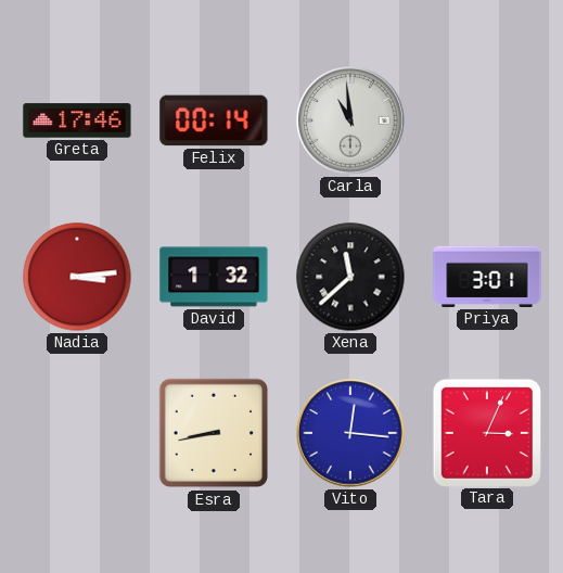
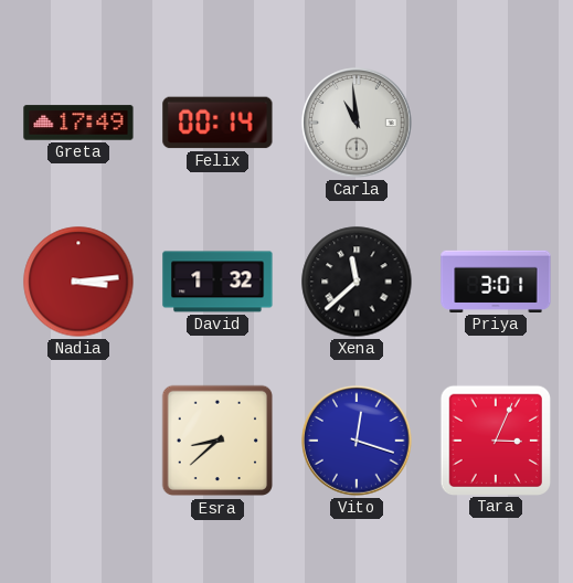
Greta: 17:46 -> 17:49 (78, 123)
Esra: 8:43 -> 8:38 (217, 441)
Vito: 12:16 -> 12:18 (357, 441)
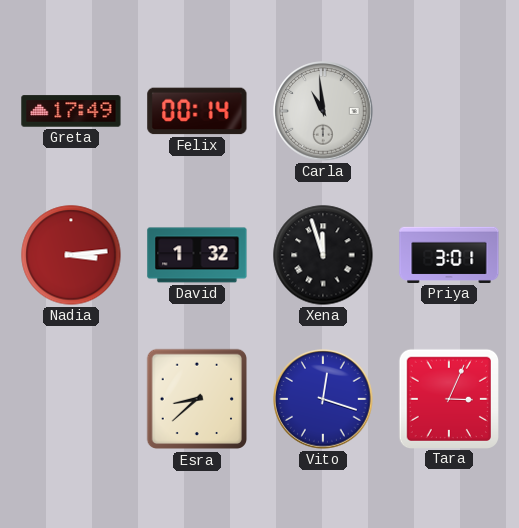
Xena: 11:38 -> 11:57 (323, 255)
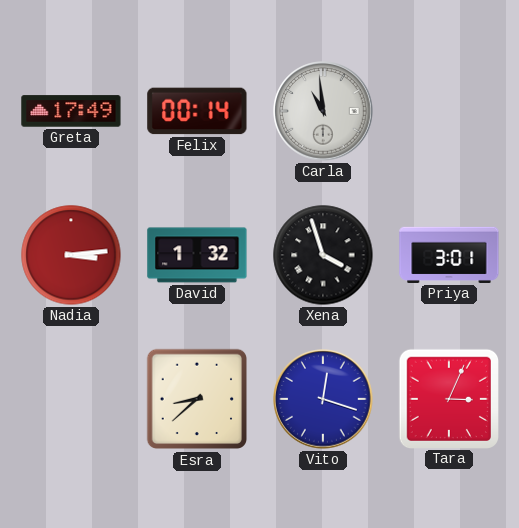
Xena: 11:57 -> 3:57 (323, 255)
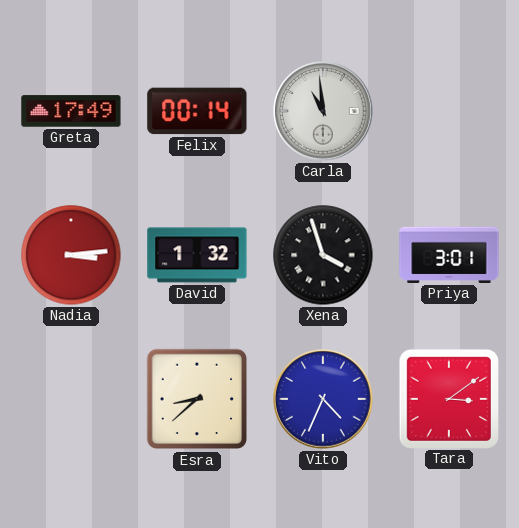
Vito: 12:18 -> 4:34 (323, 399)
Tara: 3:04 -> 3:09 (448, 398)
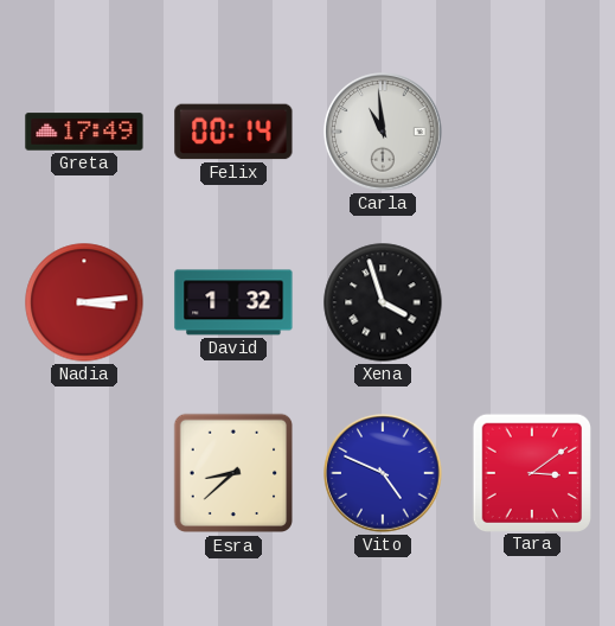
Priya: 3:01 -> none (449, 255)
Vito: 4:34 -> 4:49 (383, 473)
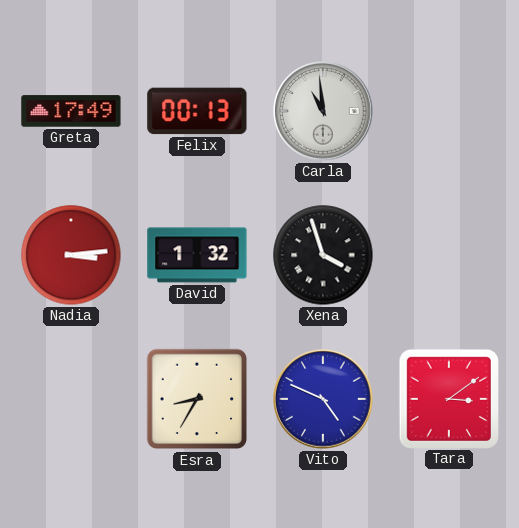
Felix: 00:14 -> 00:13 (197, 111)
Esra: 8:38 -> 8:35 (197, 399)
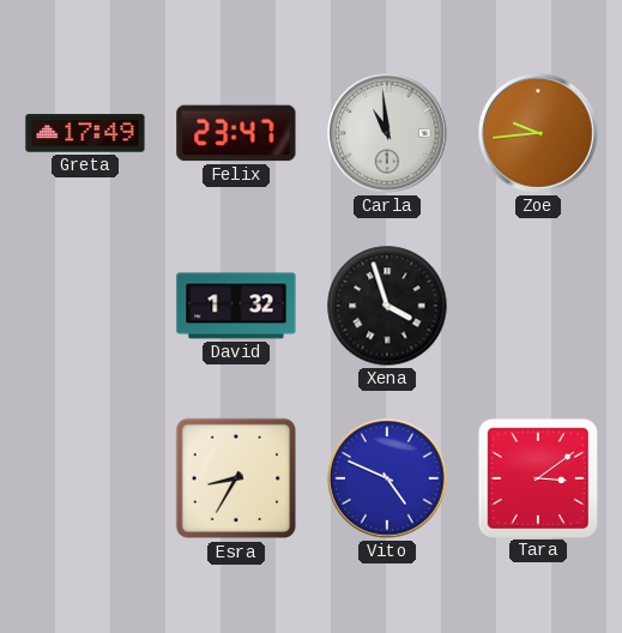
Felix: 00:13 -> 23:47 (236, 133)
Zoe: none -> 9:44 (538, 133)
Nadia: 3:14 -> none (71, 255)
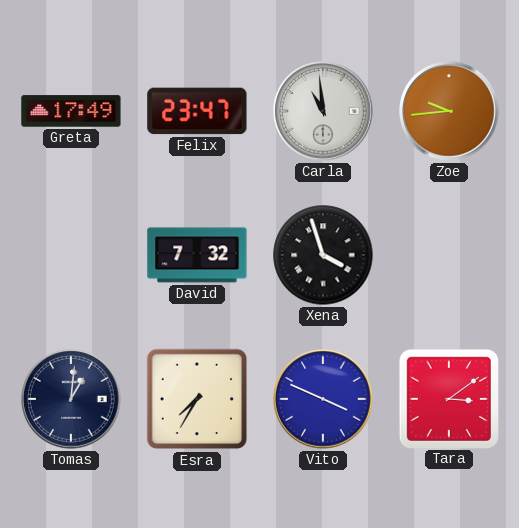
David: 1:32 -> 7:32 (197, 255)
Tomas: none -> 1:01 (71, 399)
Esra: 8:35 -> 7:35 (197, 399)
Vito: 4:49 -> 3:49 (323, 399)
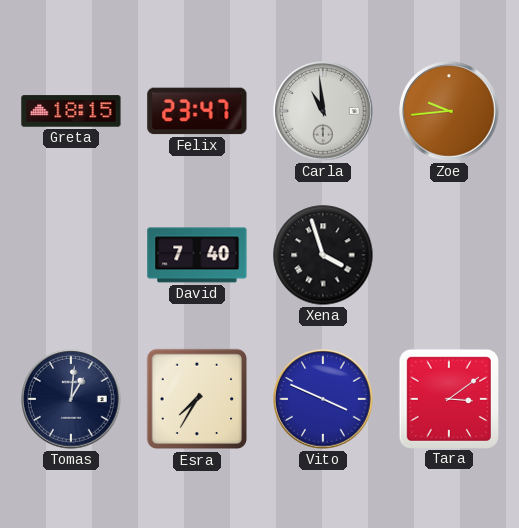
Greta: 17:49 -> 18:15 (71, 111)
David: 7:32 -> 7:40 (197, 255)
